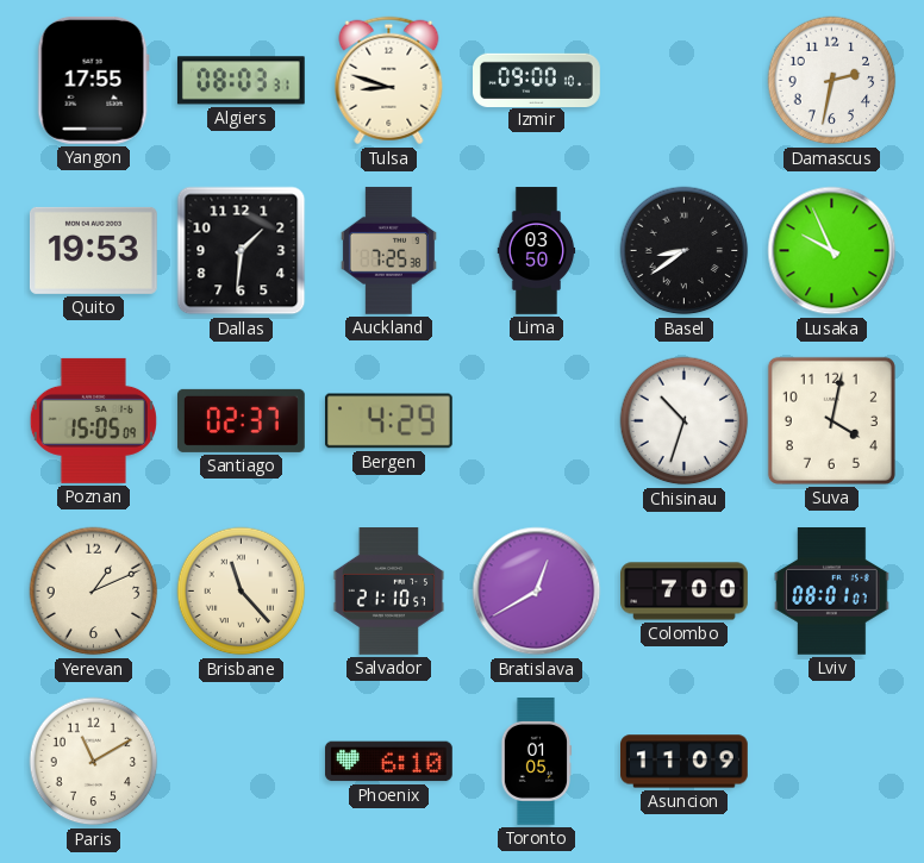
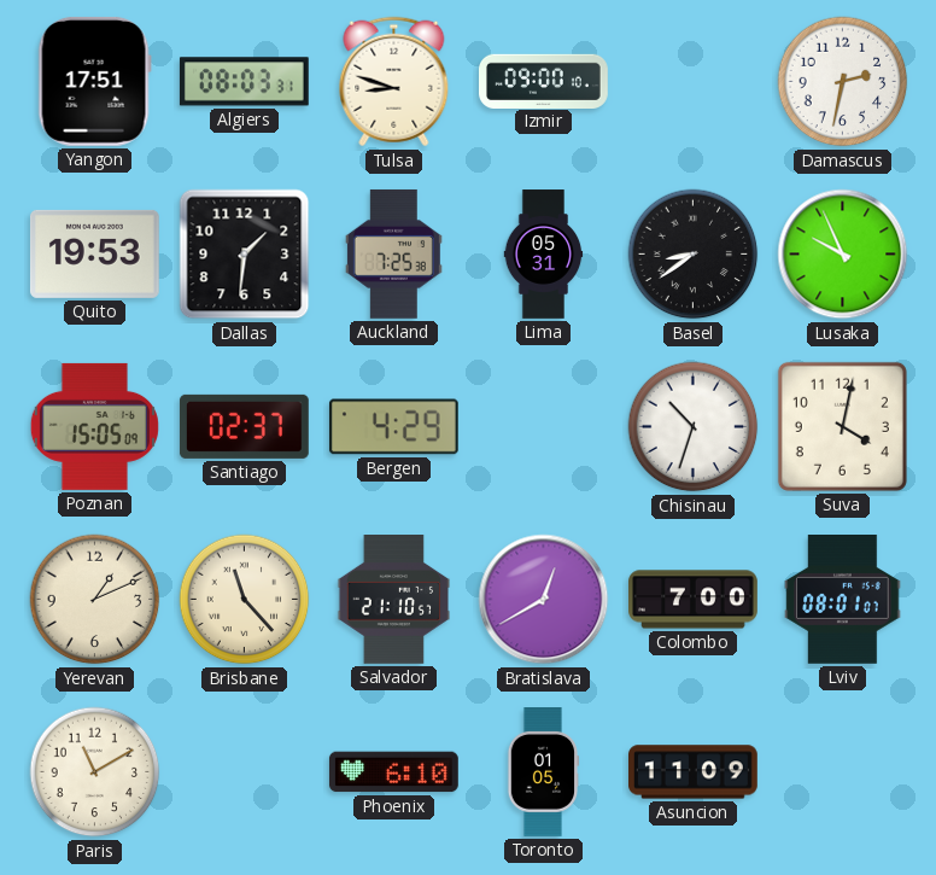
Yangon: 17:55 -> 17:51 (94, 81)
Lima: 03:50 -> 05:31 (544, 255)
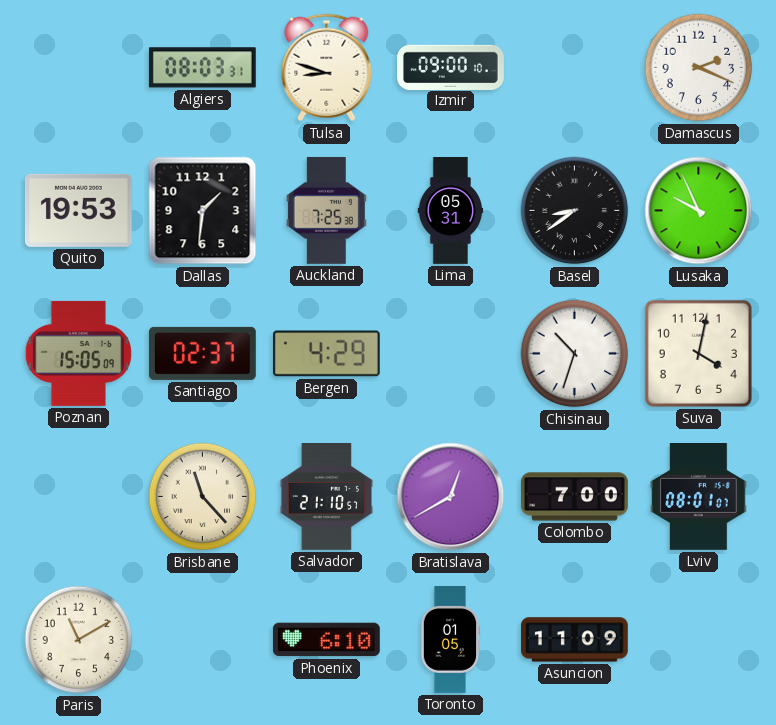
Yangon: 17:51 -> none (94, 81)
Damascus: 2:32 -> 2:19 (699, 68)
Yerevan: 1:11 -> none (95, 600)
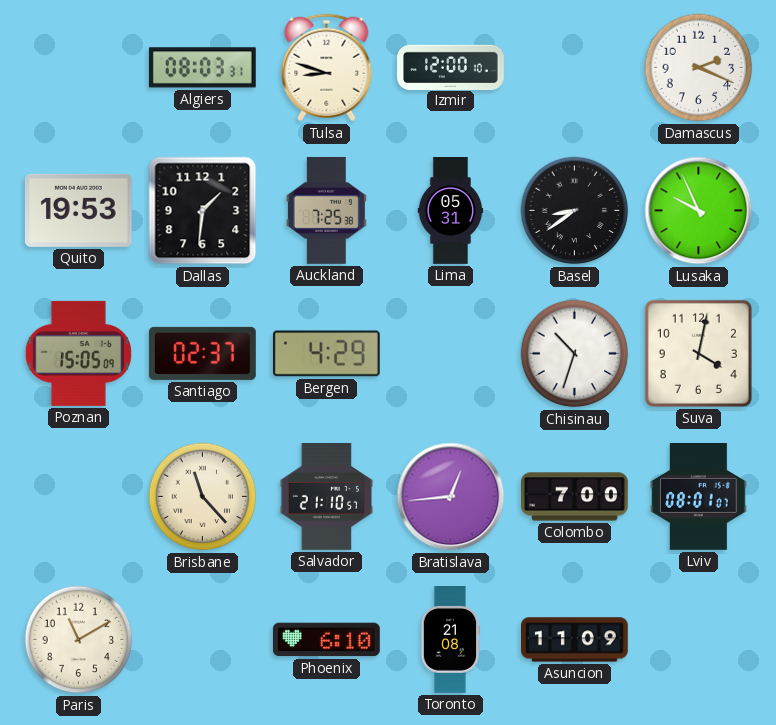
Izmir: 09:00 -> 12:00 (451, 67)
Bratislava: 12:40 -> 12:44 (451, 497)
Toronto: 01:05 -> 21:08 (450, 640)
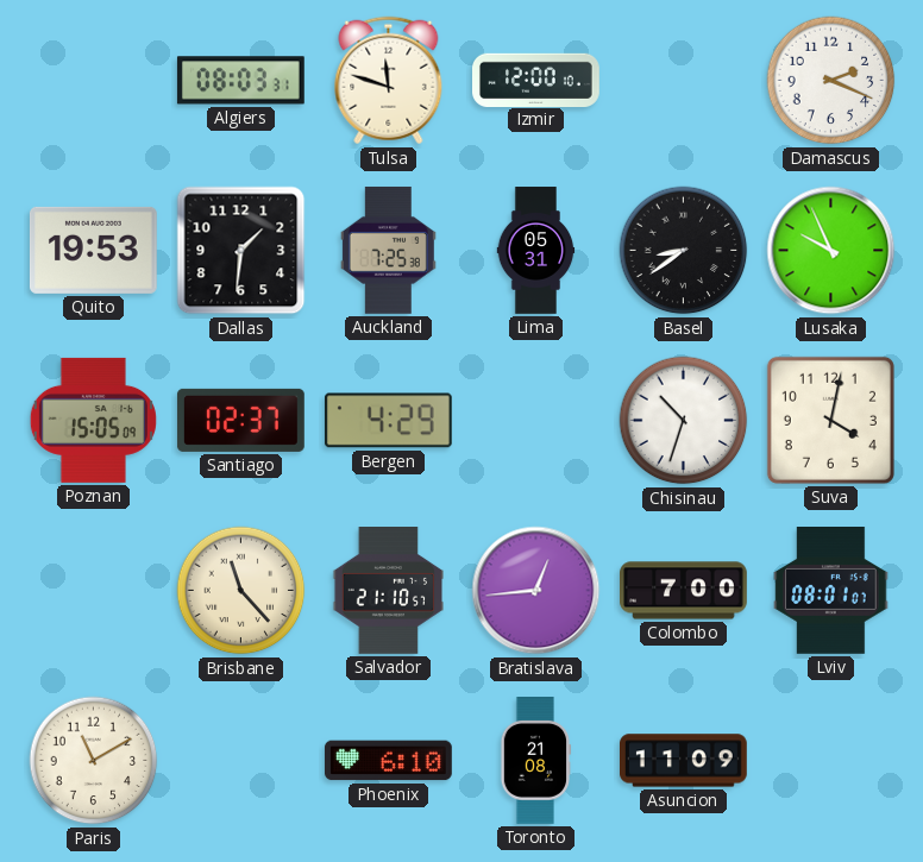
Tulsa: 8:48 -> 11:48 (389, 81)
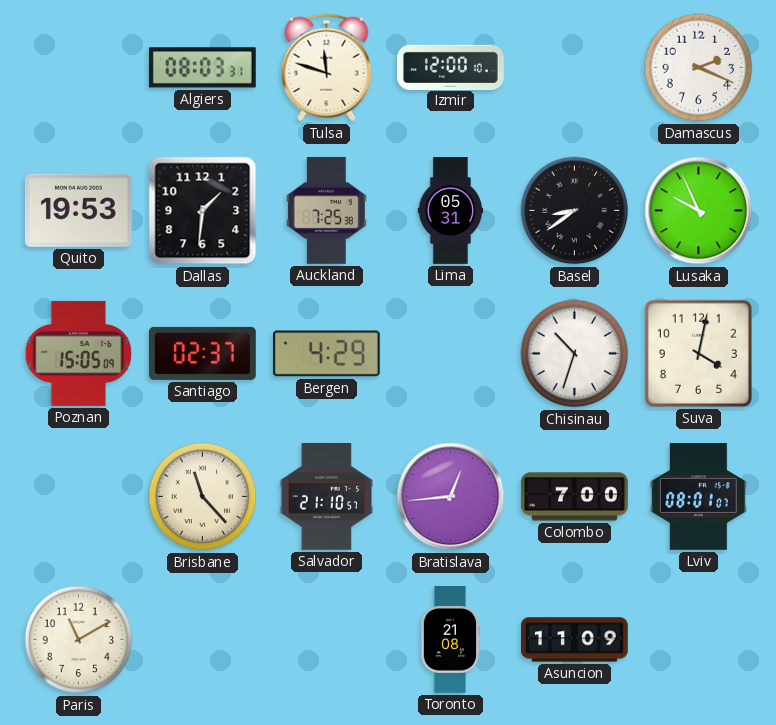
Phoenix: 6:10 -> none (389, 761)
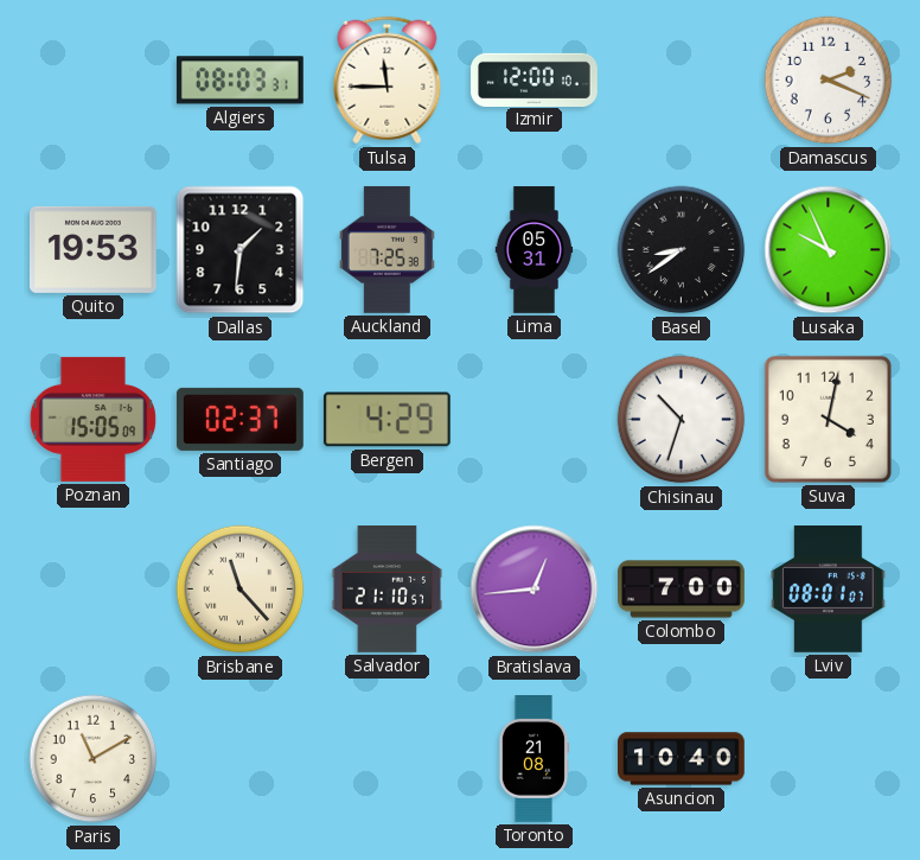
Tulsa: 11:48 -> 11:45 (388, 81)
Asuncion: 11:09 -> 10:40 (682, 759)
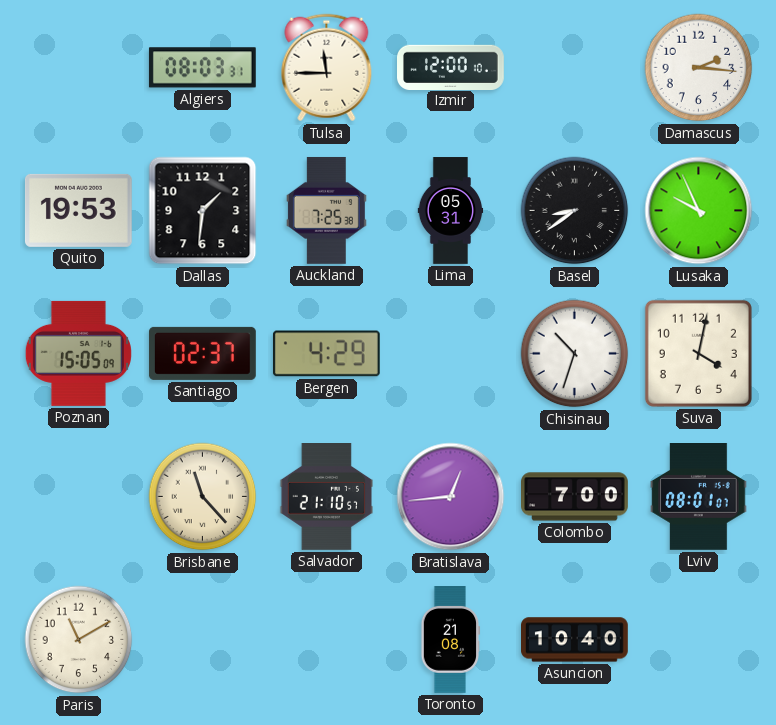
Damascus: 2:19 -> 2:16 (699, 68)
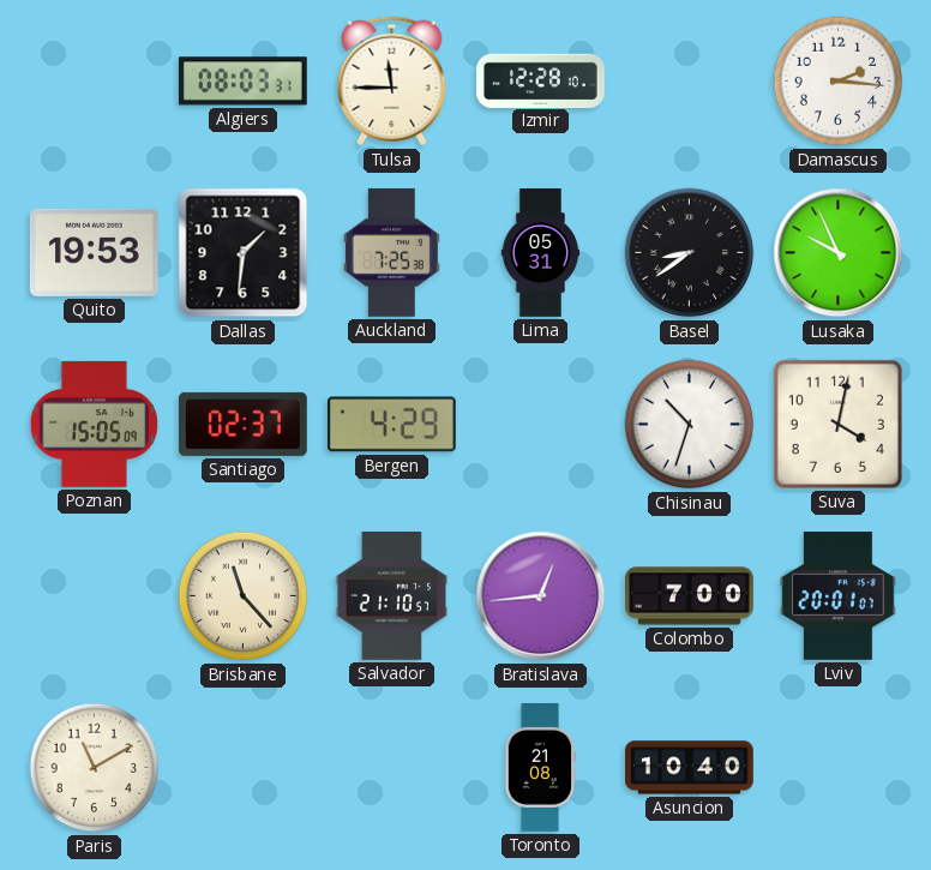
Izmir: 12:00 -> 12:28 (541, 80)
Lviv: 08:01 -> 20:01 (839, 596)
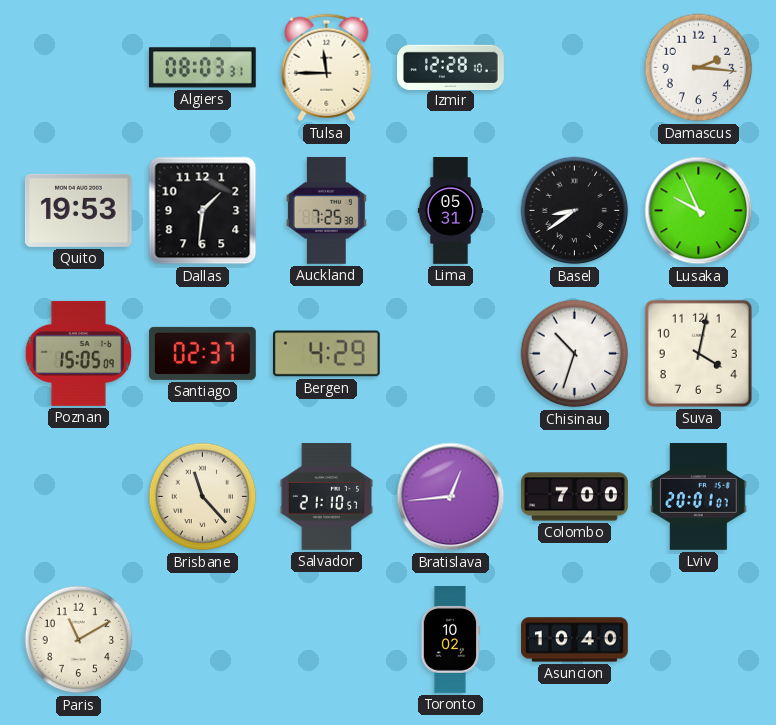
Toronto: 21:08 -> 10:02 (450, 640)
